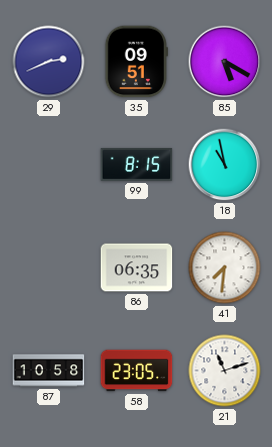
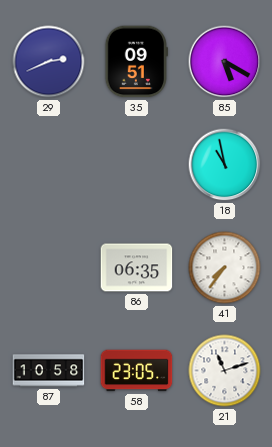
99: 8:15 -> none (137, 164)
41: 7:31 -> 7:36 (225, 268)
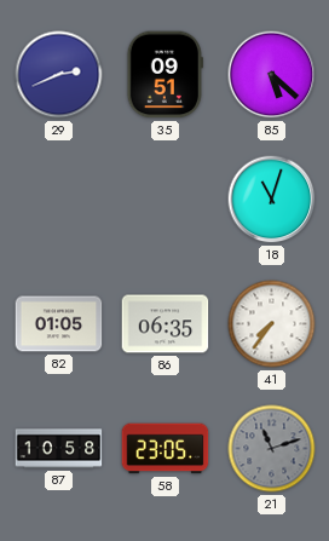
85: 5:20 -> 5:22 (272, 75)
18: 10:58 -> 11:03 (272, 200)
82: none -> 01:05 (59, 324)
21 dial: white -> grey (272, 449)
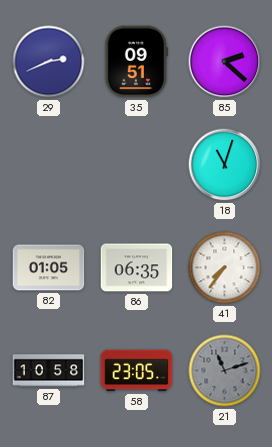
85: 5:22 -> 2:22 (225, 62)
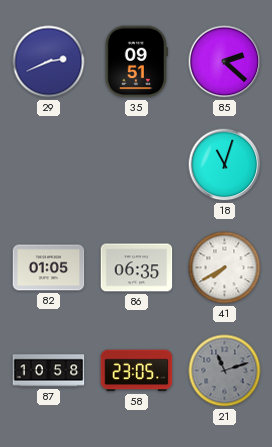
41: 7:36 -> 7:40 (225, 268)
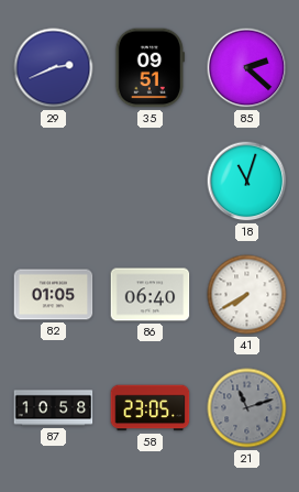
86: 06:35 -> 06:40 (151, 295)
